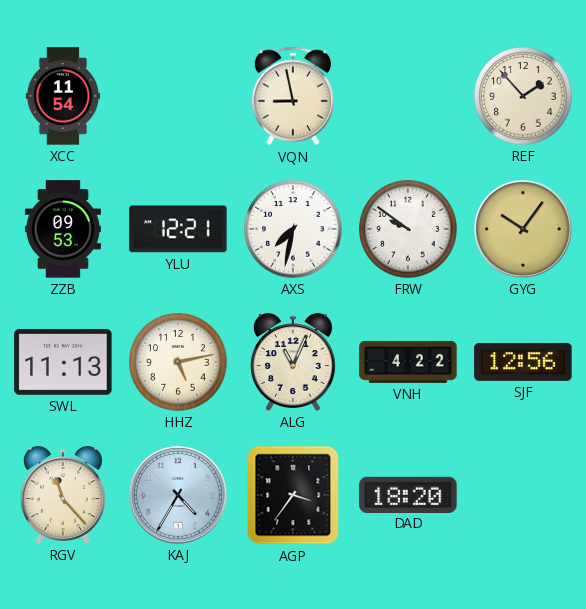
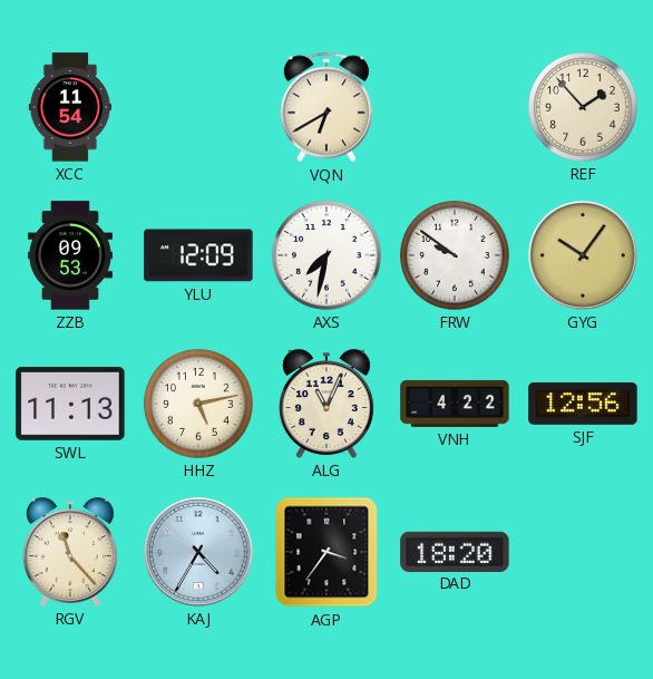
VQN: 8:58 -> 6:40 (326, 107)
YLU: 12:21 -> 12:09 (198, 255)
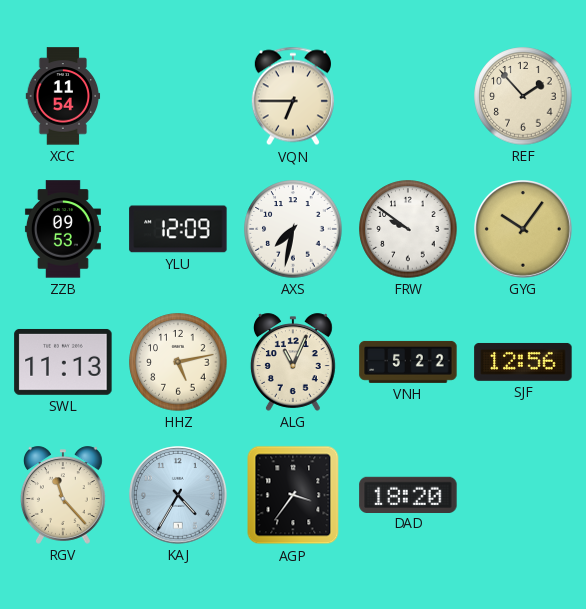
VQN: 6:40 -> 6:45 (293, 96)
VNH: 4:22 -> 5:22 (408, 362)
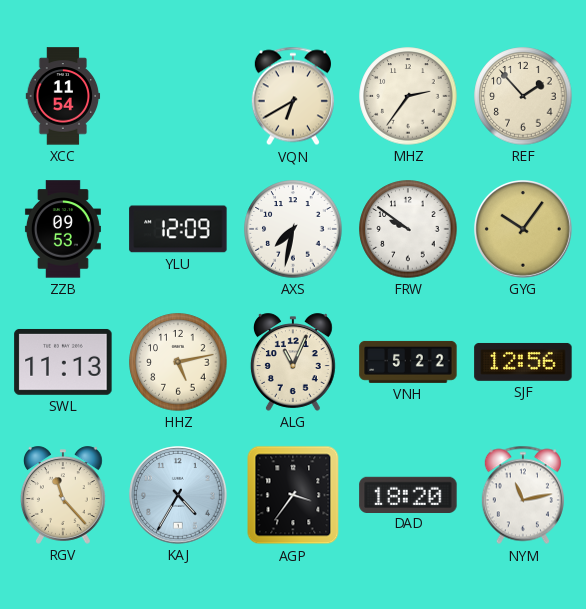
VQN: 6:45 -> 6:40 (293, 96)
MHZ: none -> 2:36 (408, 96)
NYM: none -> 11:13 (523, 495)
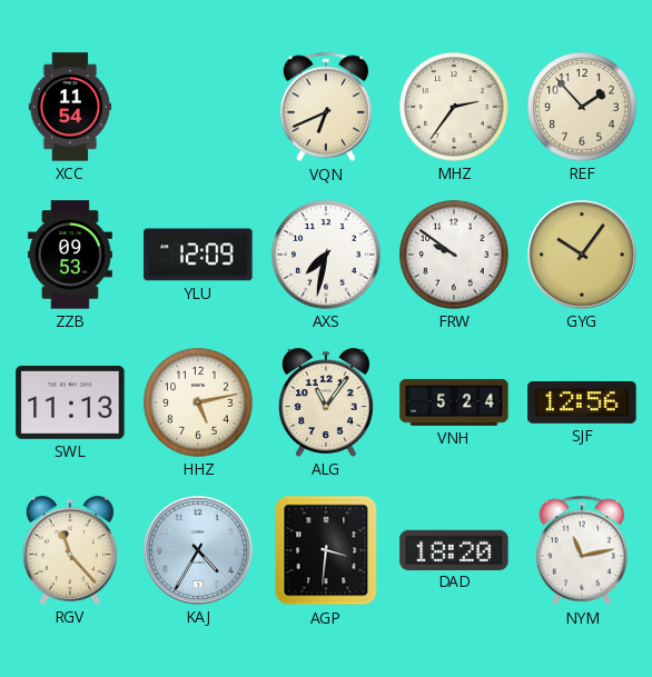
VQN: 6:40 -> 6:41 (326, 107)
ALG: 11:04 -> 11:06 (326, 402)
VNH: 5:22 -> 5:24 (454, 402)
AGP: 3:36 -> 3:31 (326, 550)
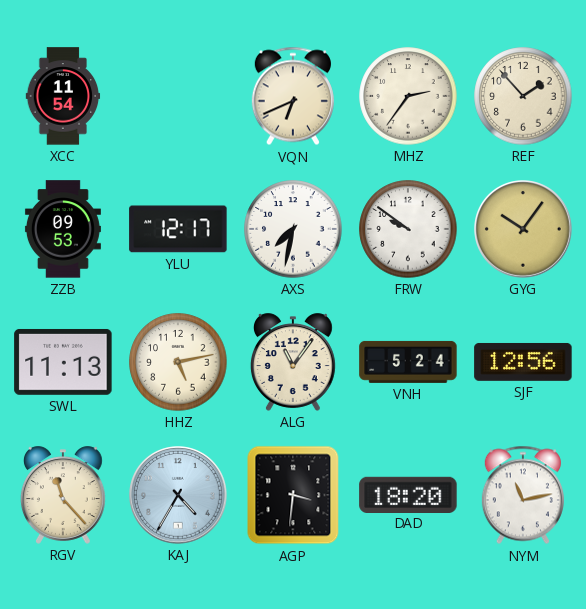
YLU: 12:09 -> 12:17 (178, 229)
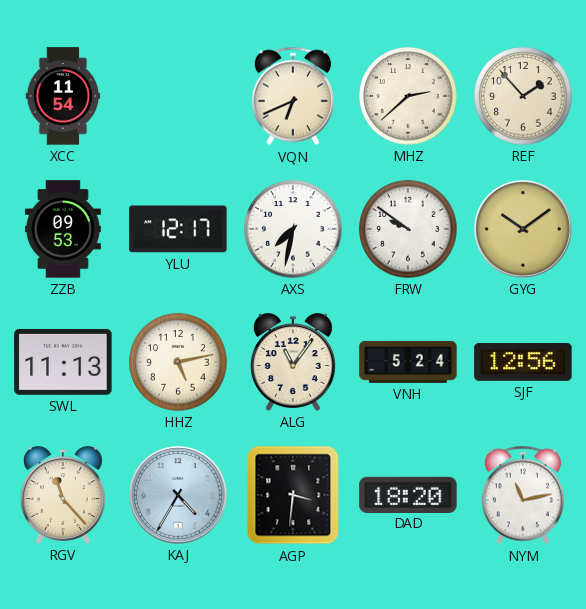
MHZ: 2:36 -> 2:38 (408, 96)
GYG: 10:06 -> 10:09 (524, 230)
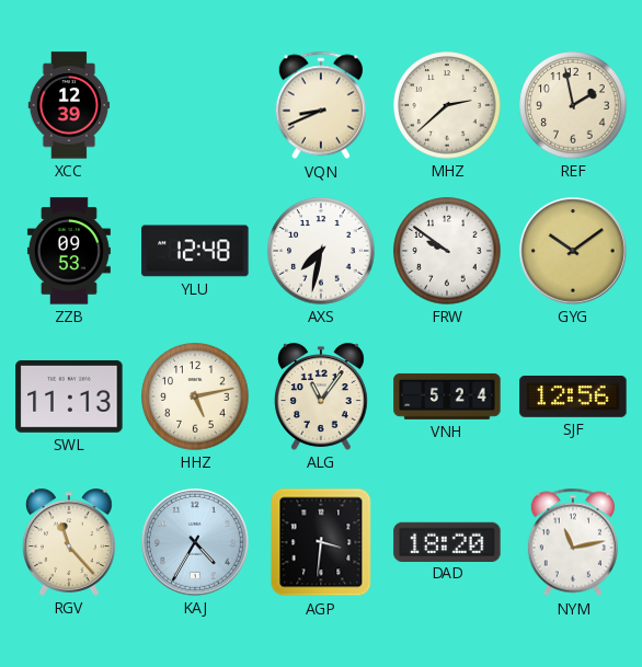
XCC: 11:54 -> 12:39 (69, 105)
VQN: 6:41 -> 8:41 (321, 105)
REF: 1:53 -> 1:58 (573, 105)
YLU: 12:17 -> 12:48 (195, 251)
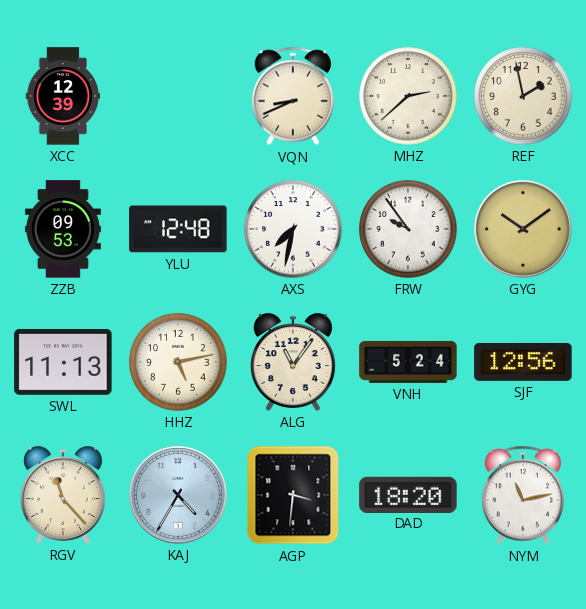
FRW: 9:51 -> 9:54 (408, 229)
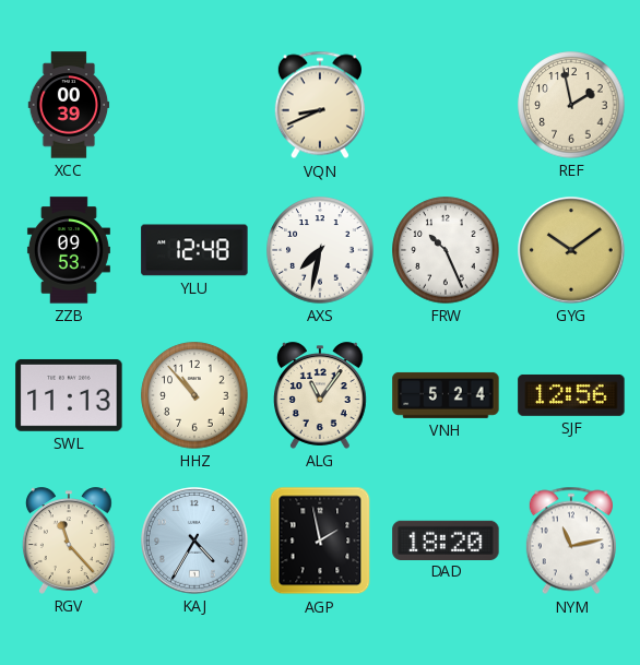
XCC: 12:39 -> 00:39 (69, 105)
MHZ: 2:38 -> none (408, 96)
FRW: 9:54 -> 10:26 (446, 250)
HHZ: 5:13 -> 10:53 (194, 395)
AGP: 3:31 -> 1:58 (320, 541)
